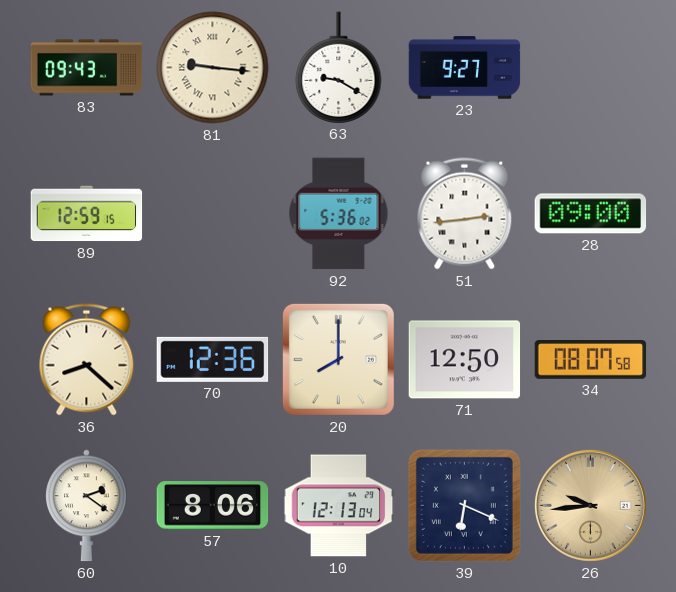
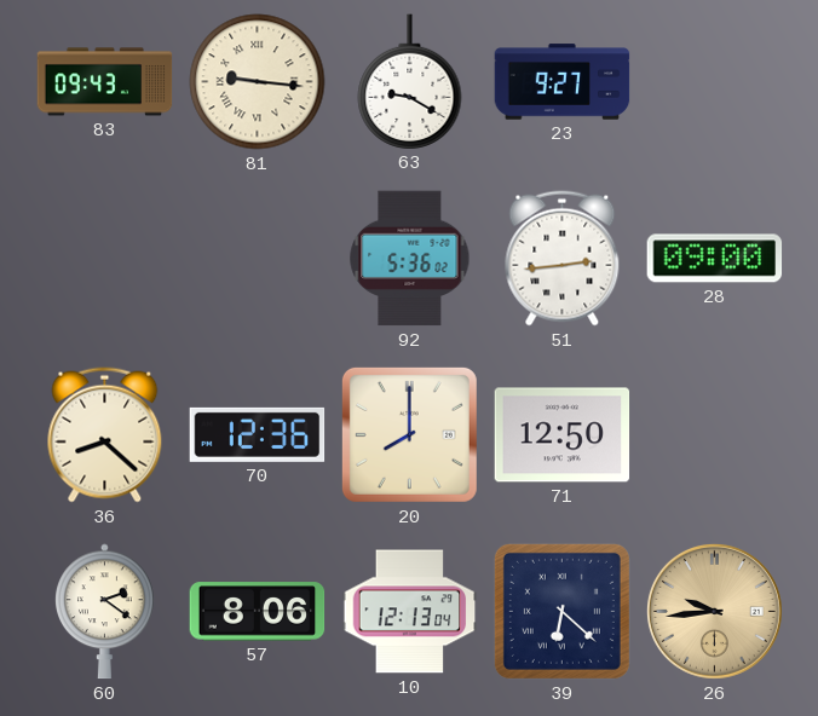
89: 12:59 -> none (87, 214)
34: 08:07 -> none (591, 360)
39: 6:19 -> 6:22 (561, 611)
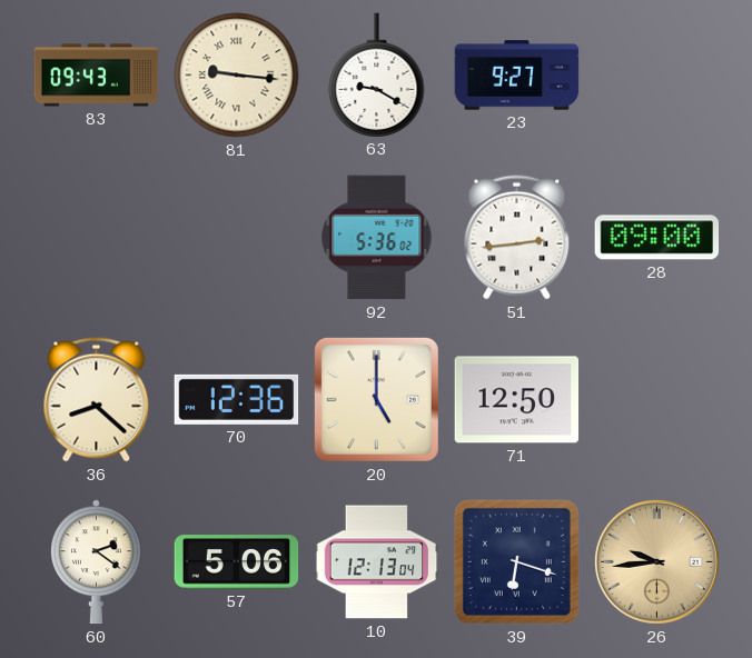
20: 8:00 -> 5:00 (376, 399)
57: 8:06 -> 5:06 (237, 562)
39: 6:22 -> 6:18 (516, 561)
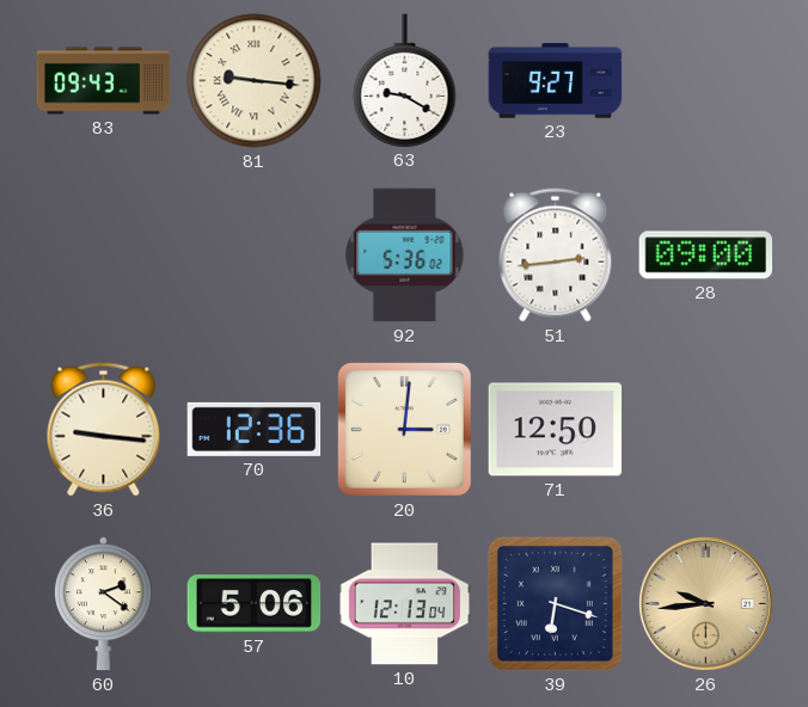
36: 8:22 -> 9:16 (104, 430)
20: 5:00 -> 3:01 (404, 429)
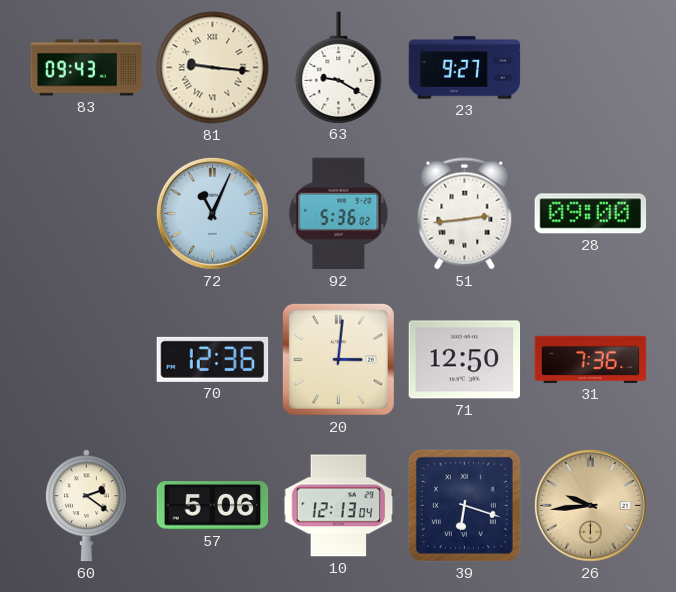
72: none -> 11:04 (212, 213)
36: 9:16 -> none (104, 430)
31: none -> 7:36 (591, 359)
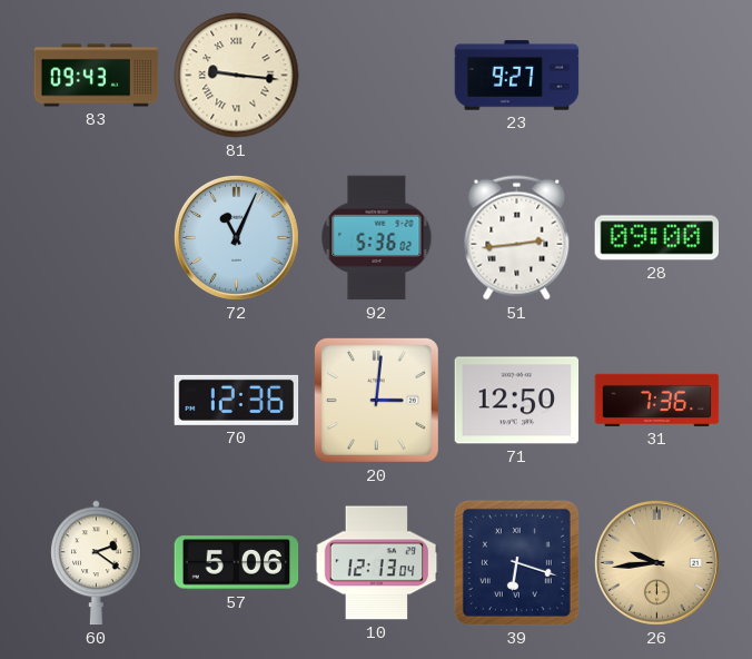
63: 9:20 -> none (339, 67)
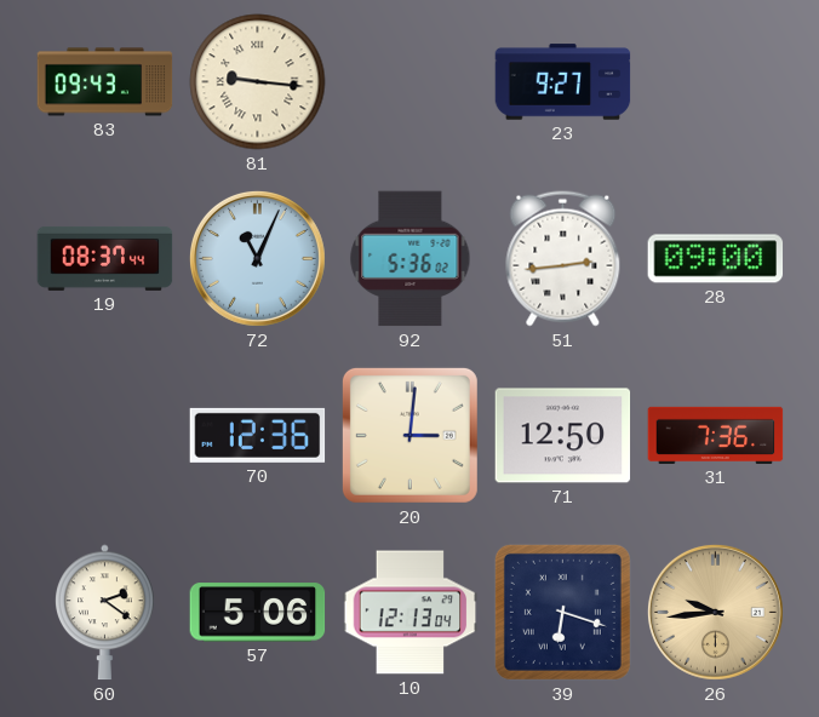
19: none -> 08:37 (105, 258)
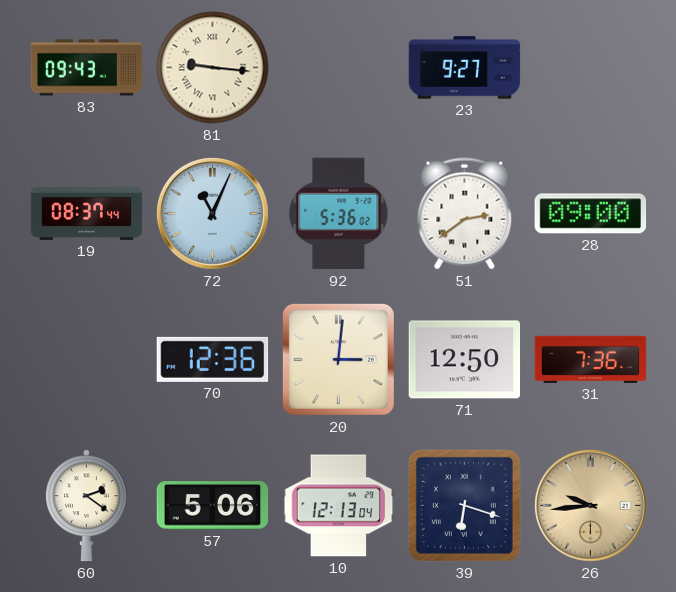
51: 2:44 -> 2:39 (465, 214)
